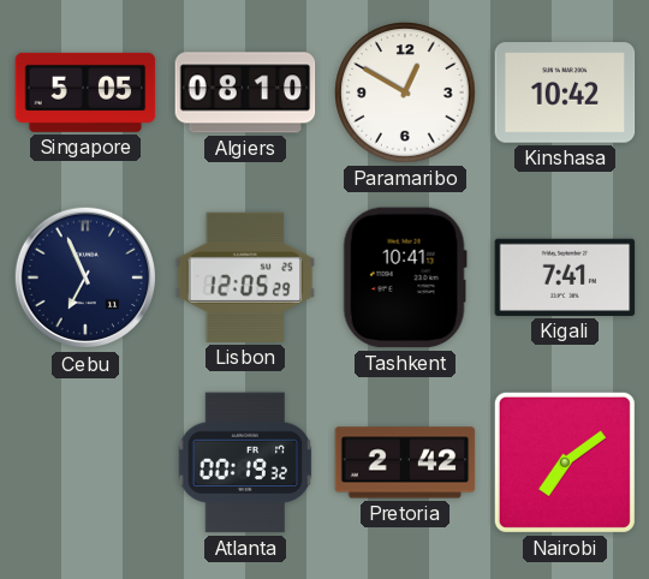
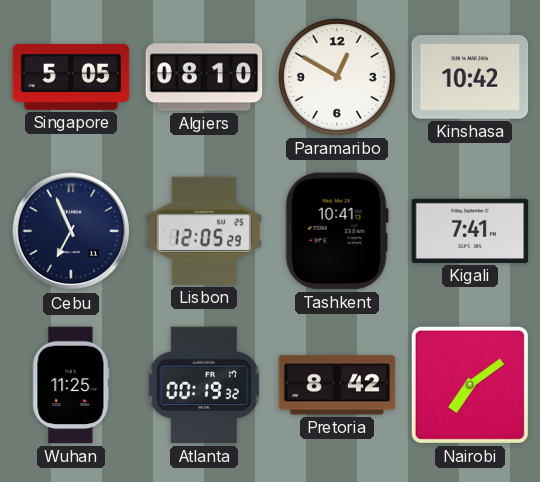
Wuhan: none -> 11:25 (71, 385)
Pretoria: 2:42 -> 8:42 (337, 385)
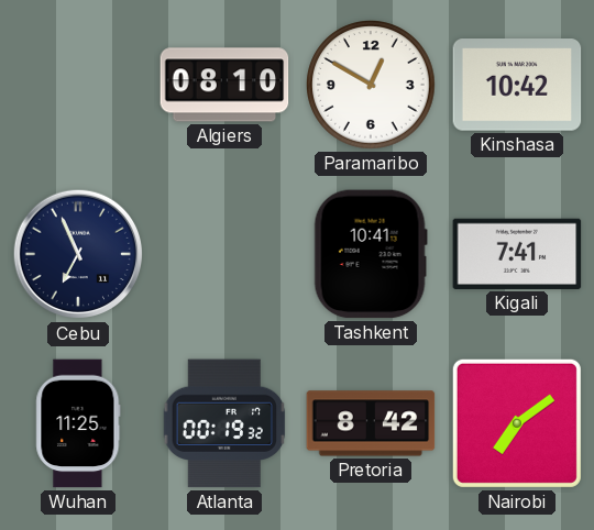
Singapore: 5:05 -> none (71, 77)
Lisbon: 12:05 -> none (204, 231)
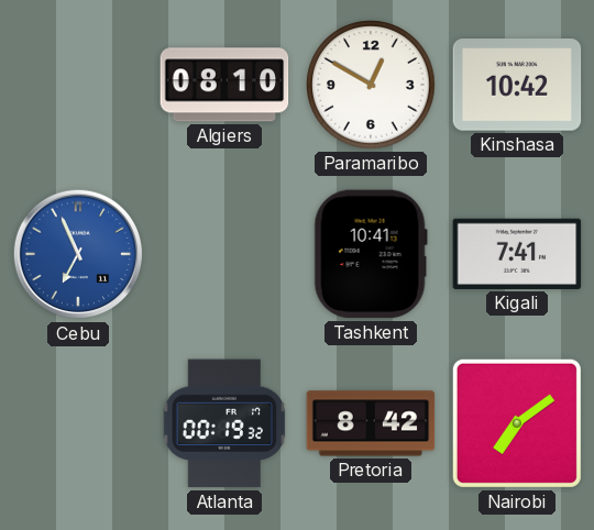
Cebu dial: navy -> blue (78, 254)
Wuhan: 11:25 -> none (78, 423)
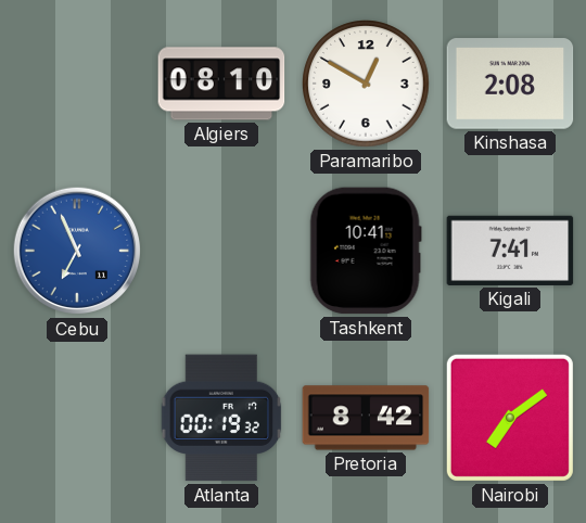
Kinshasa: 10:42 -> 2:08 (510, 84)
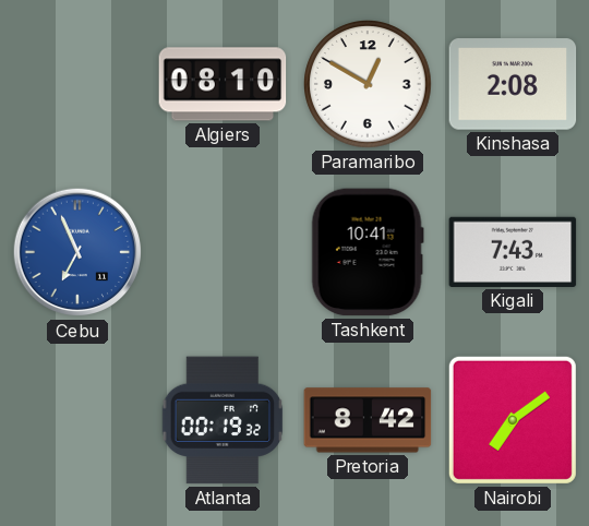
Kigali: 7:41 -> 7:43 (513, 252)
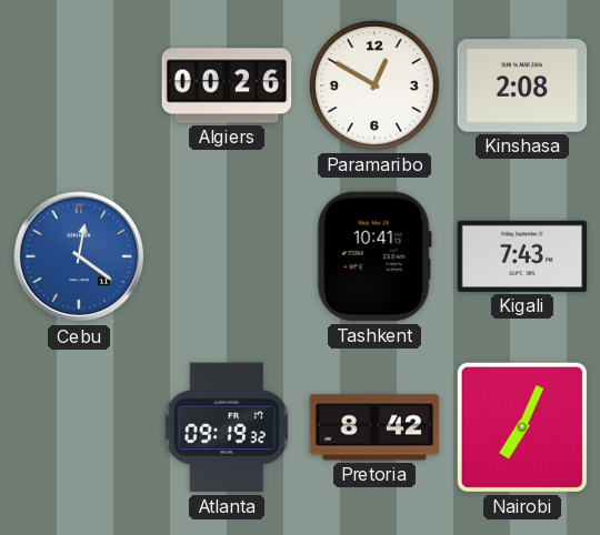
Algiers: 08:10 -> 00:26 (227, 85)
Cebu: 6:56 -> 12:21 (79, 256)
Atlanta: 00:19 -> 09:19 (227, 427)
Nairobi: 7:09 -> 7:04 (522, 427)
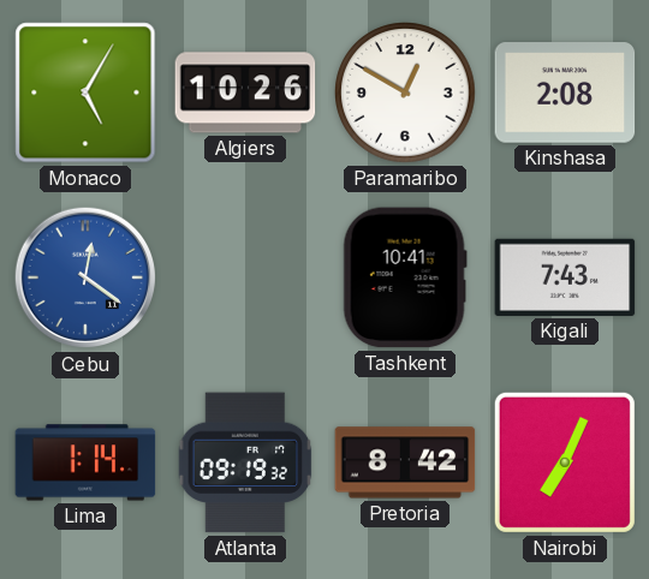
Monaco: none -> 5:05 (85, 92)
Algiers: 00:26 -> 10:26 (245, 92)
Lima: none -> 1:14 (85, 462)
